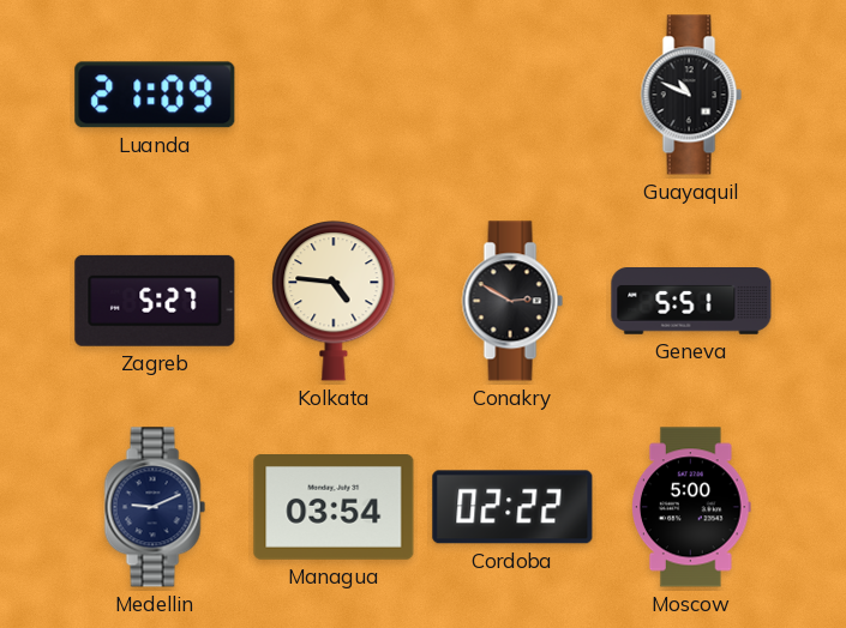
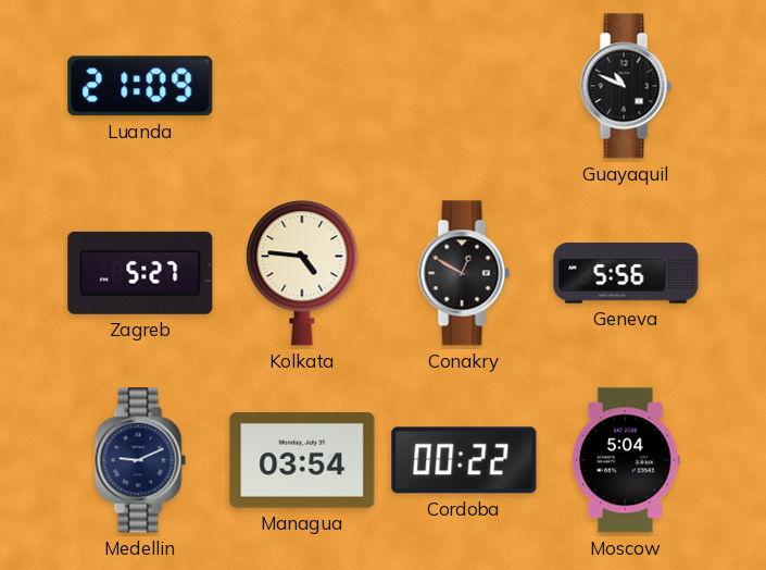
Conakry: 2:50 -> 12:50 (464, 273)
Geneva: 5:51 -> 5:56 (626, 274)
Cordoba: 02:22 -> 00:22 (464, 460)
Moscow: 5:00 -> 5:04 (626, 460)
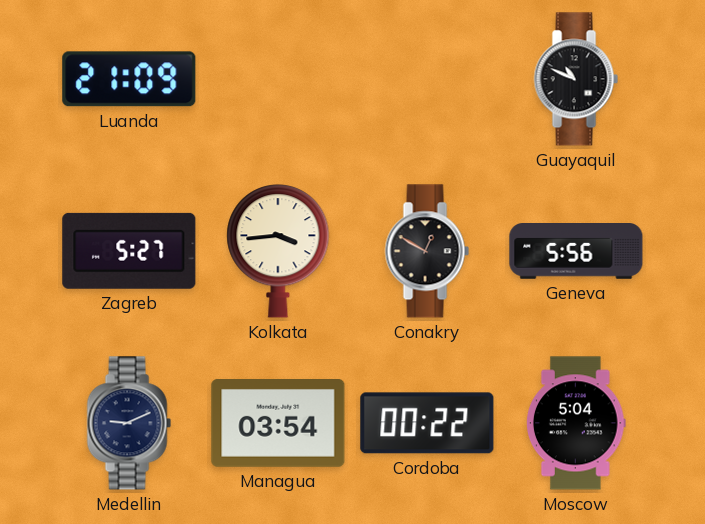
Kolkata: 4:46 -> 3:44 (278, 251)
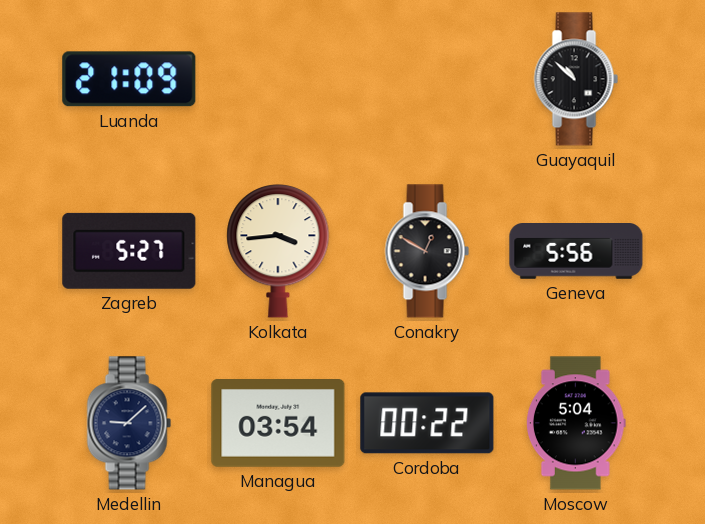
Guayaquil: 10:49 -> 10:52 (576, 79)
Medellin: 9:11 -> 9:08 (129, 423)
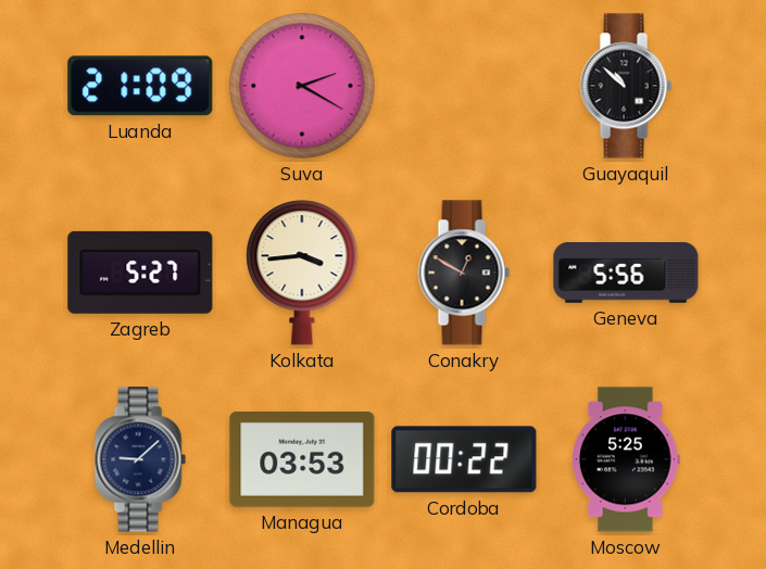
Suva: none -> 2:20 (302, 86)
Managua: 03:54 -> 03:53 (302, 460)
Moscow: 5:04 -> 5:25 (626, 459)
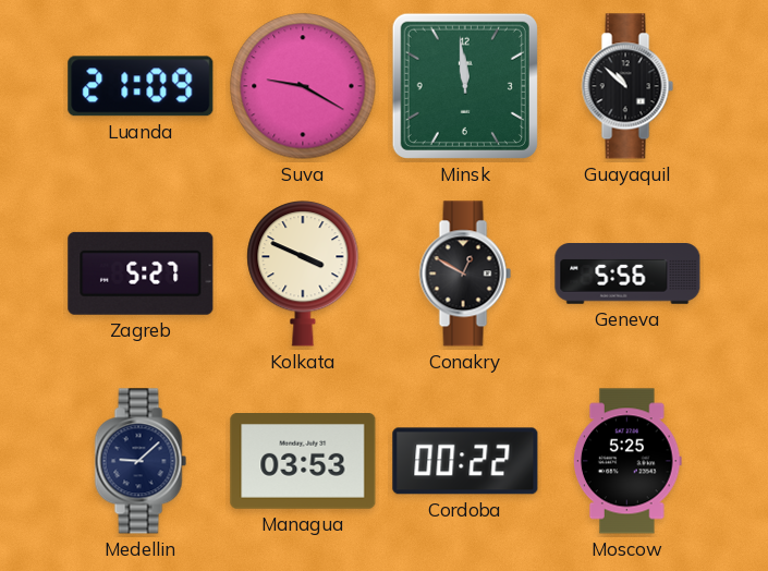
Suva: 2:20 -> 9:20 (303, 86)
Minsk: none -> 11:59 (465, 86)
Kolkata: 3:44 -> 3:49 (303, 274)
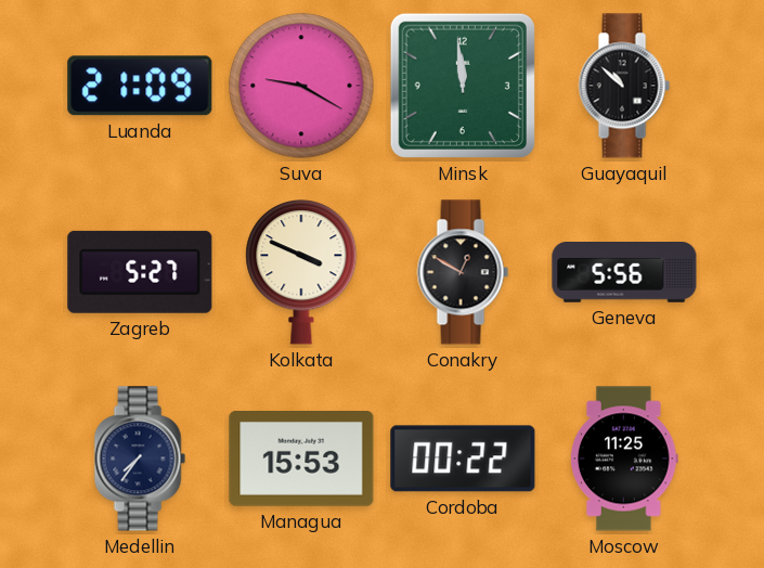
Medellin: 9:08 -> 7:36 (140, 459)
Managua: 03:53 -> 15:53 (301, 460)
Moscow: 5:25 -> 11:25 (624, 459)
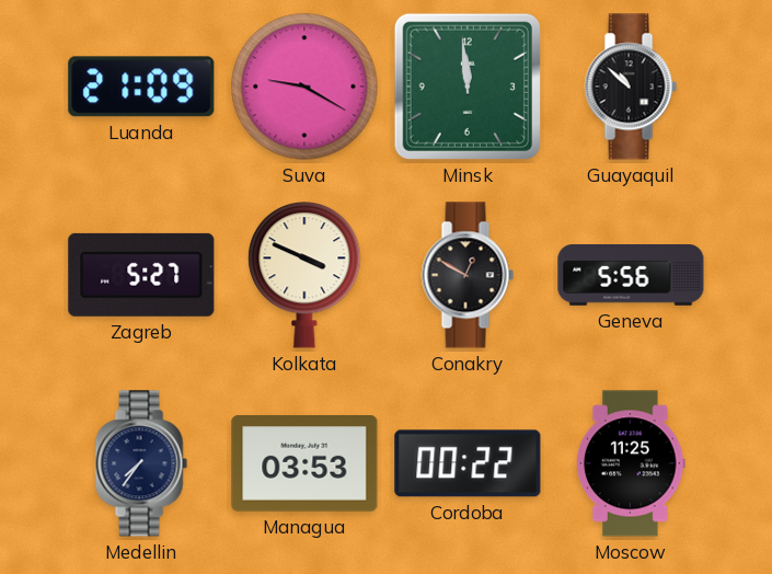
Managua: 15:53 -> 03:53 (304, 464)
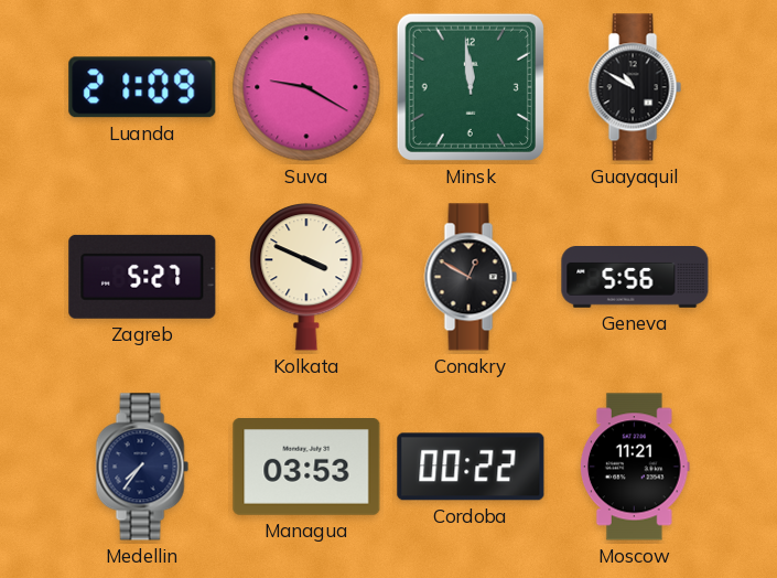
Guayaquil: 10:52 -> 10:50 (635, 87)
Moscow: 11:25 -> 11:21 (635, 467)
